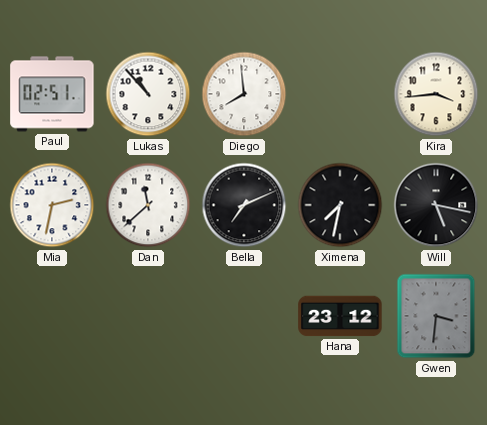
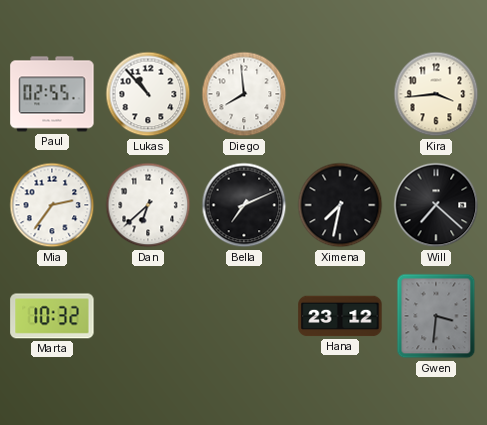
Paul: 02:51 -> 02:55 (52, 94)
Mia: 2:32 -> 2:36 (52, 205)
Dan: 11:38 -> 6:38 (148, 205)
Will: 5:17 -> 7:22 (436, 205)
Marta: none -> 10:32 (52, 316)
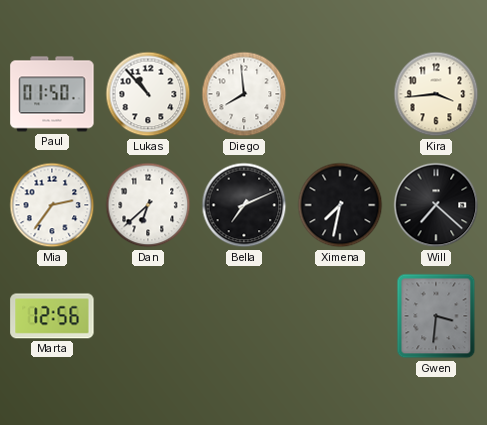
Paul: 02:55 -> 01:50 (52, 94)
Marta: 10:32 -> 12:56 (52, 316)
Hana: 23:12 -> none (340, 316)
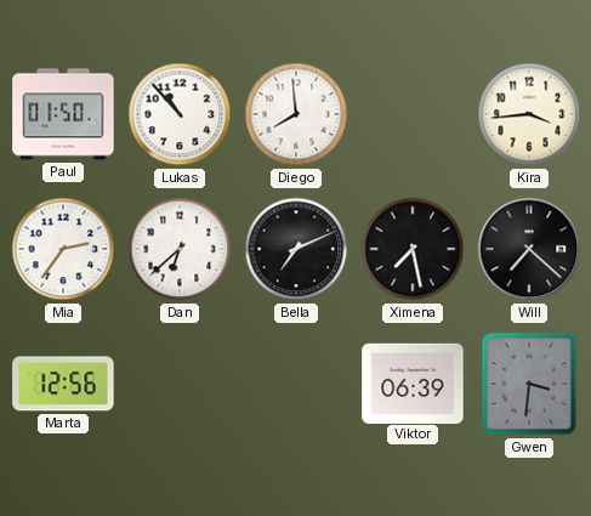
Ximena: 7:32 -> 7:28 (413, 249)
Viktor: none -> 06:39 (413, 382)
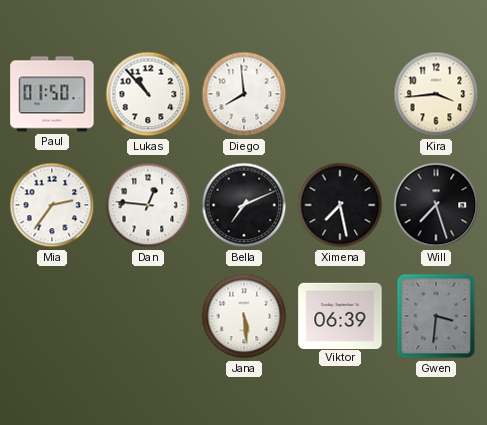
Dan: 6:38 -> 12:46 (148, 205)
Will: 7:22 -> 7:27 (436, 205)
Marta: 12:56 -> none (63, 384)
Jana: none -> 5:29 (244, 316)
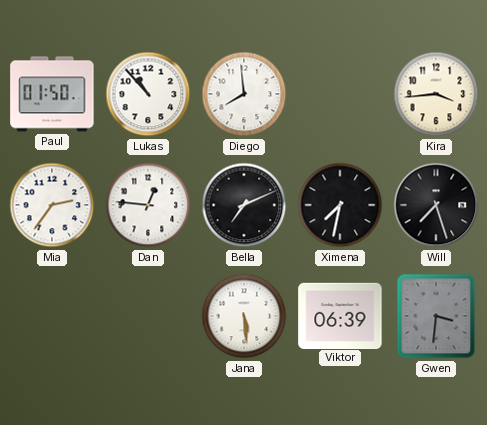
Ximena: 7:28 -> 7:32 (340, 205)
